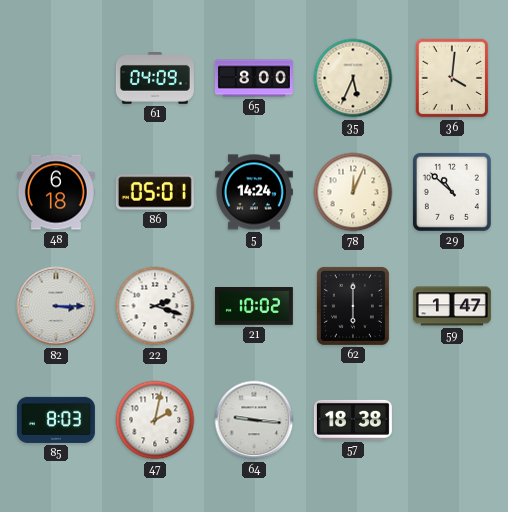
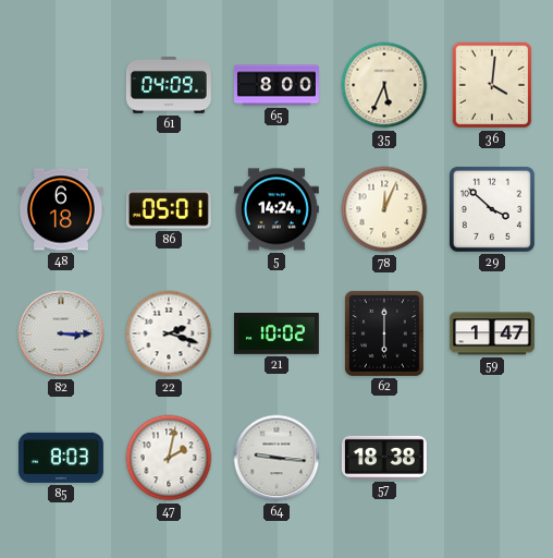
29: 10:52 -> 3:52 (492, 209)
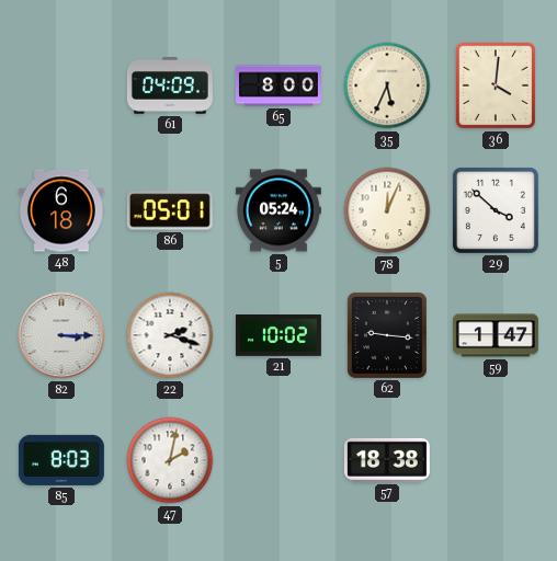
5: 14:24 -> 05:24 (278, 210)
62: 6:00 -> 9:16 (387, 335)
64: 9:16 -> none (276, 458)
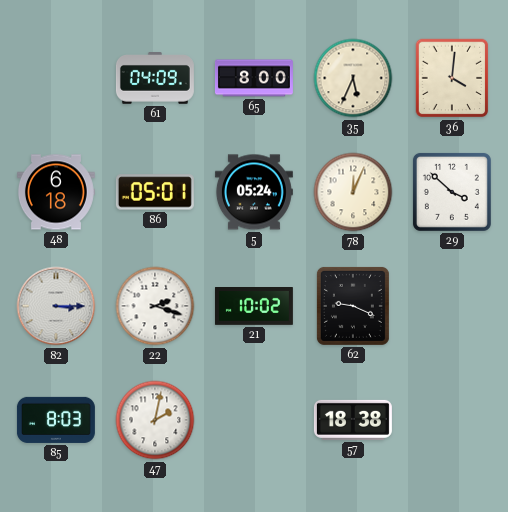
62: 9:16 -> 9:19 (353, 306)
59: 1:47 -> none (496, 335)
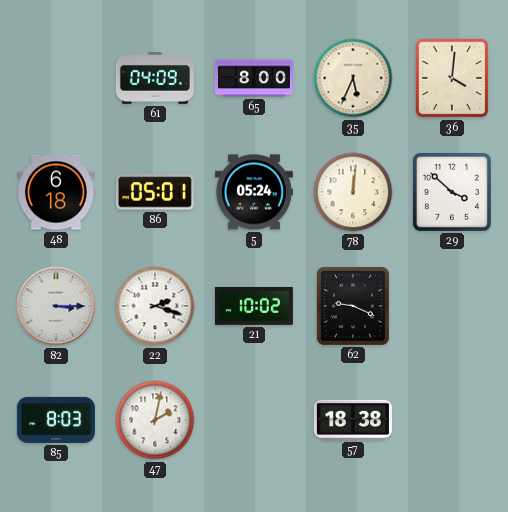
78: 12:04 -> 12:01 (353, 192)
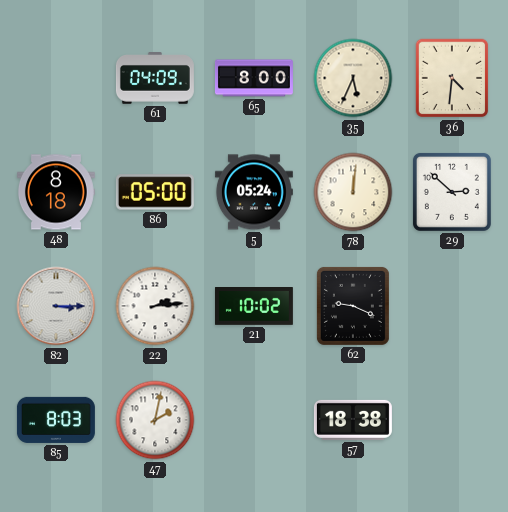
36: 4:01 -> 4:31 (452, 78)
48: 6:18 -> 8:18 (56, 192)
86: 05:01 -> 05:00 (155, 192)
29: 3:52 -> 2:52 (452, 192)
22: 2:18 -> 2:14 (155, 306)
